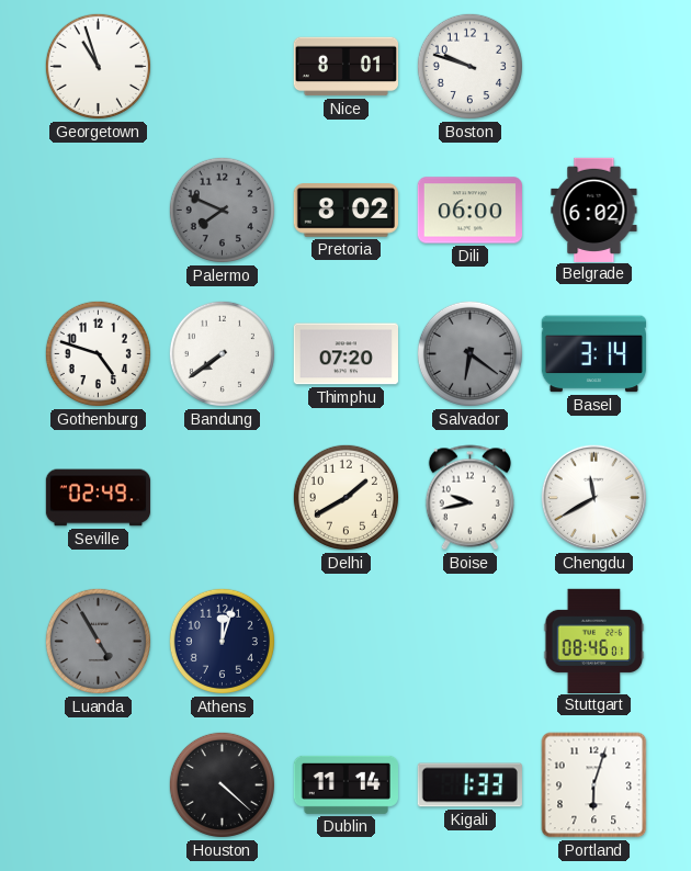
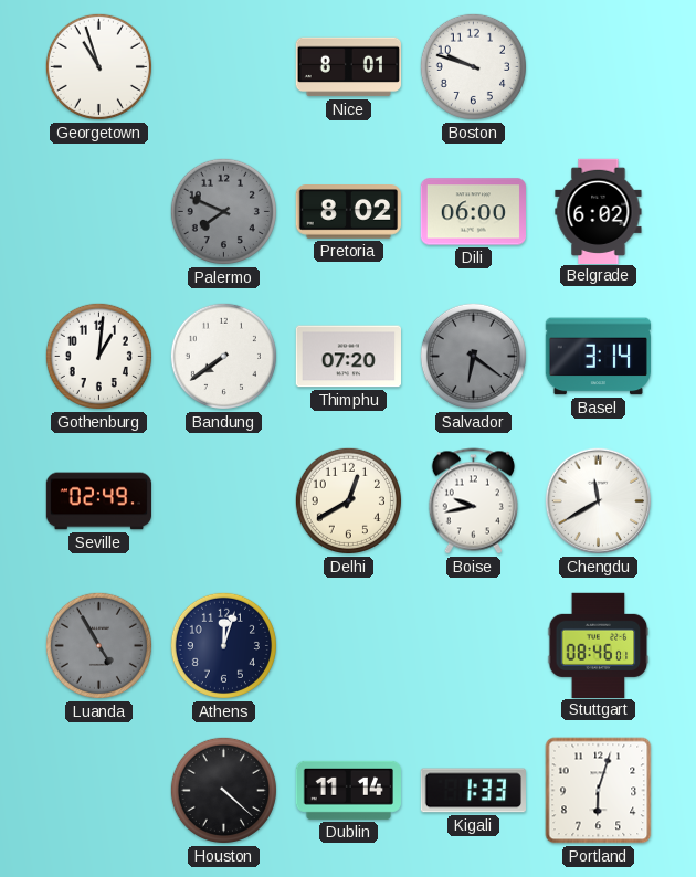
Gothenburg: 4:48 -> 1:01 (98, 356)
Delhi: 1:40 -> 12:40 (348, 500)
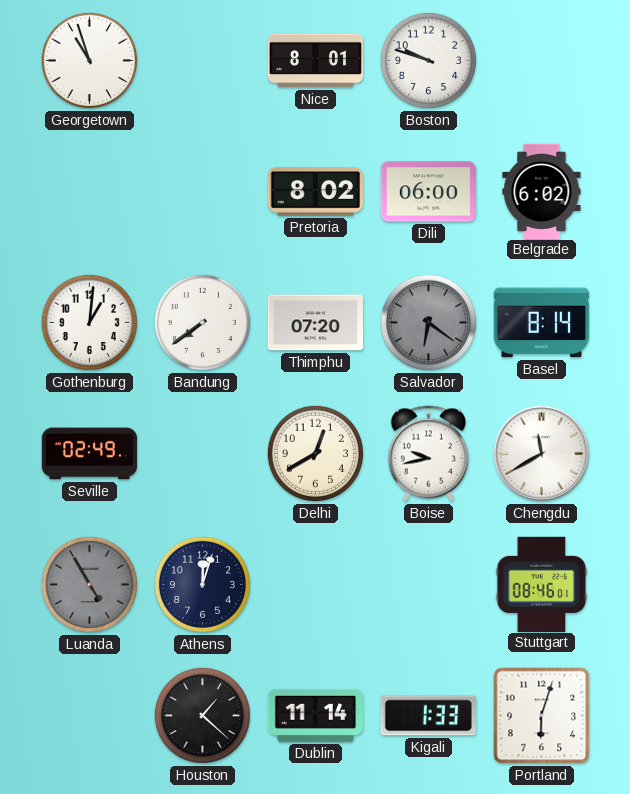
Palermo: 7:49 -> none (223, 211)
Basel: 3:14 -> 8:14 (541, 323)
Houston: 4:22 -> 1:22 (202, 715)
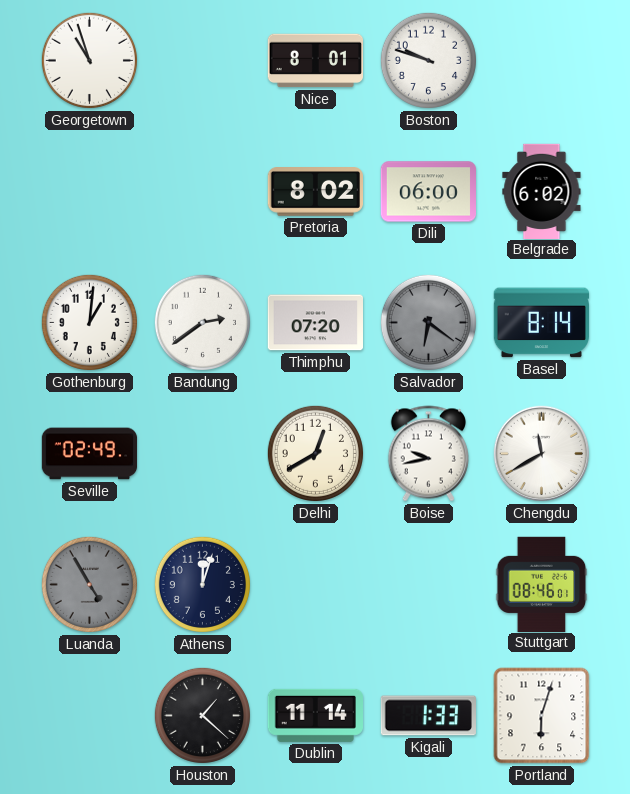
Bandung: 7:39 -> 2:39 (202, 322)
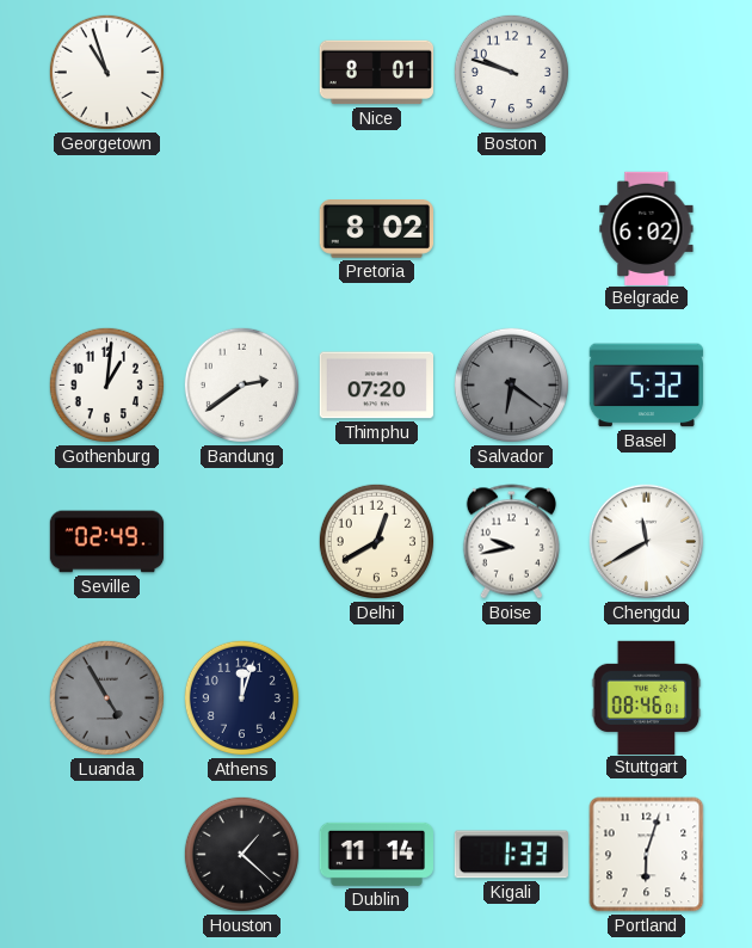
Dili: 06:00 -> none (428, 192)
Basel: 8:14 -> 5:32 (646, 386)
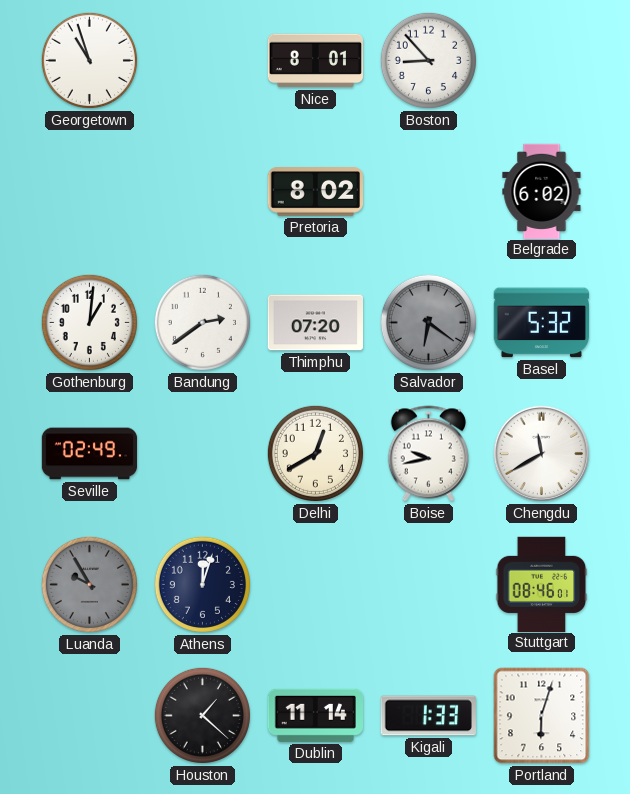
Boston: 9:48 -> 8:53 (428, 60)
Luanda: 4:55 -> 9:55 (89, 584)
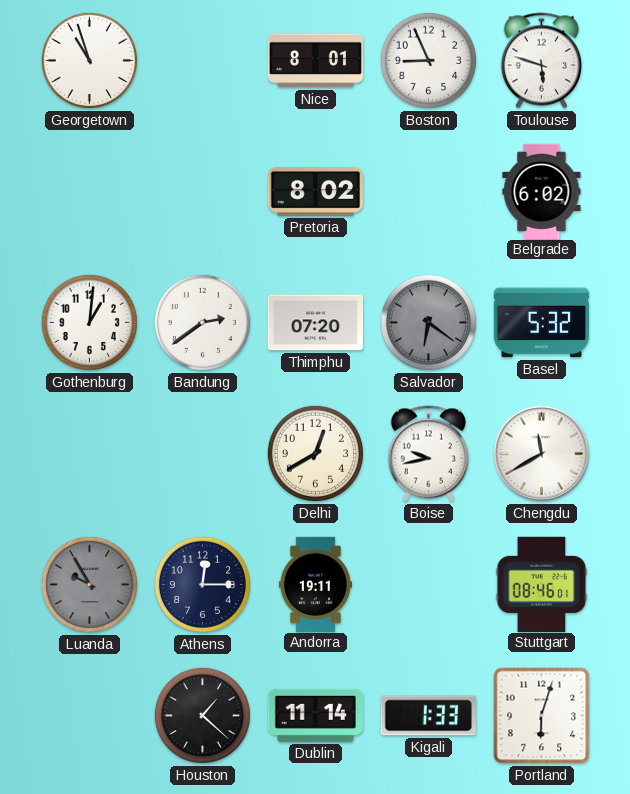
Boston: 8:53 -> 8:56 (428, 60)
Toulouse: none -> 5:48 (541, 61)
Seville: 02:49 -> none (90, 454)
Athens: 12:03 -> 12:15 (202, 584)
Andorra: none -> 19:11 (315, 584)
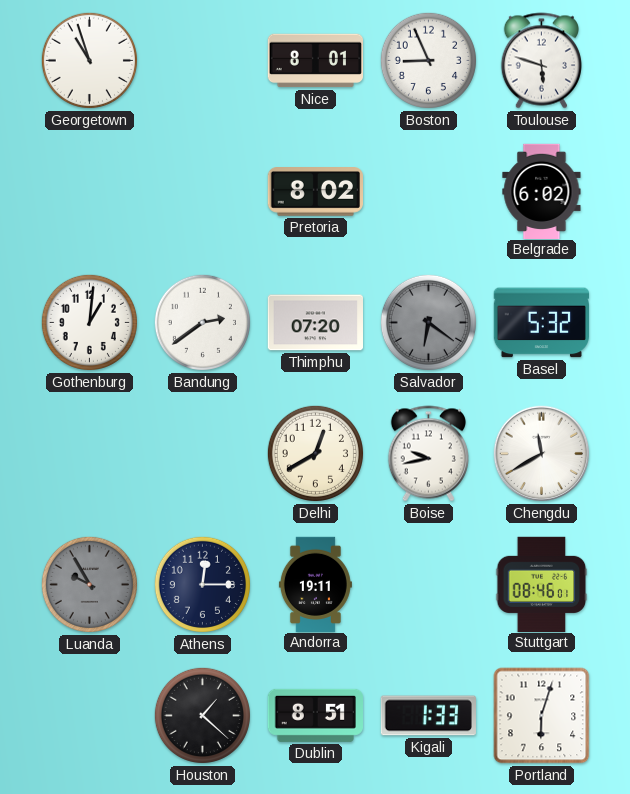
Dublin: 11:14 -> 8:51 (315, 715)
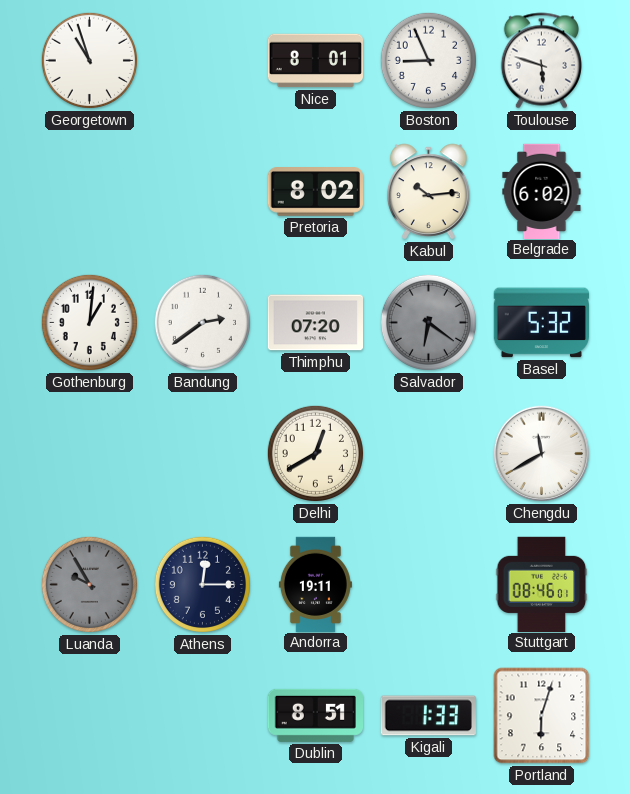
Kabul: none -> 10:14 (429, 192)
Boise: 9:43 -> none (428, 454)
Houston: 1:22 -> none (202, 715)
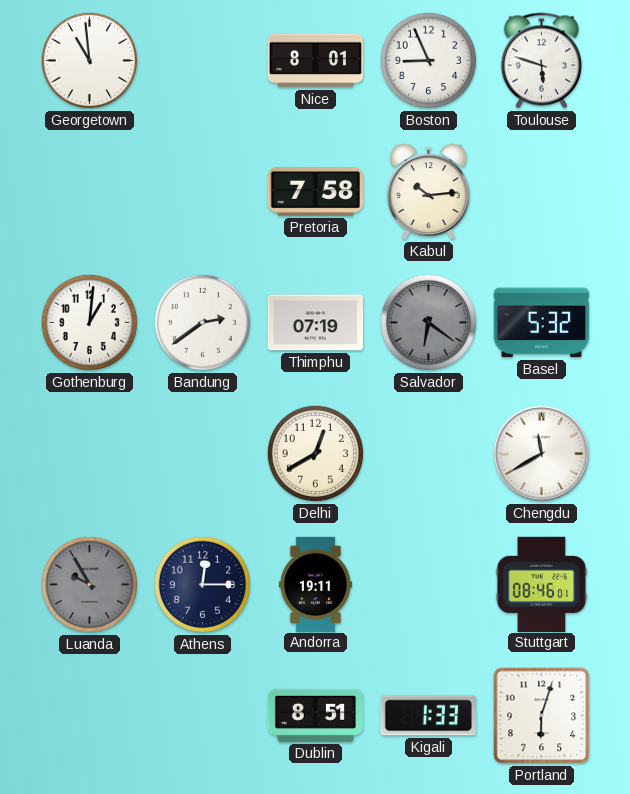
Georgetown: 10:57 -> 10:59 (89, 60)
Pretoria: 8:02 -> 7:58 (315, 192)
Belgrade: 6:02 -> none (542, 191)
Thimphu: 07:20 -> 07:19 (315, 323)
